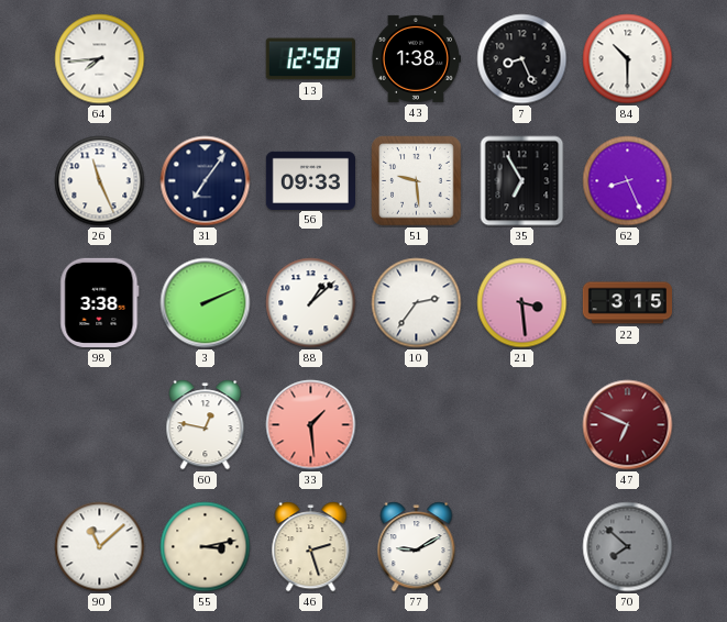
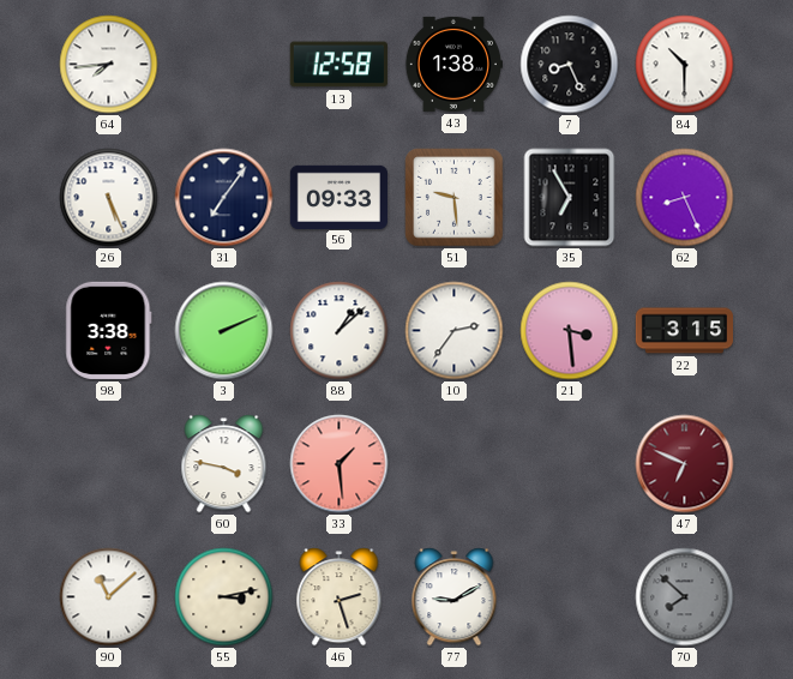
26: 11:26 -> 5:26 (109, 198)
60: 12:47 -> 3:47 (224, 464)
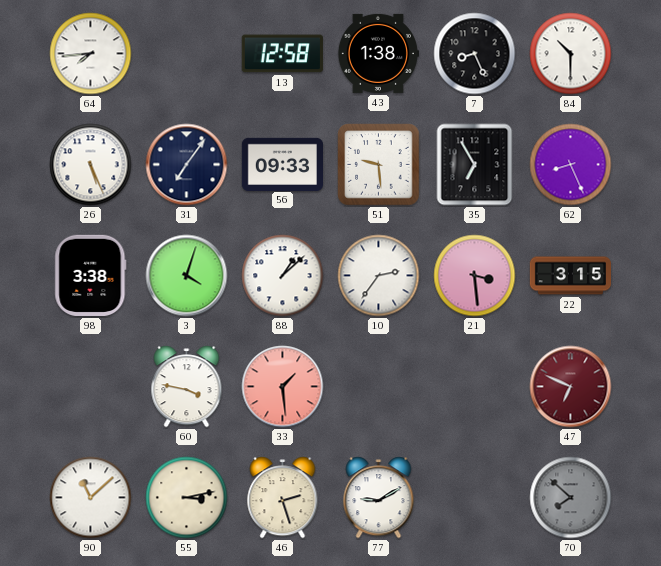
3: 2:11 -> 4:03 (187, 276)
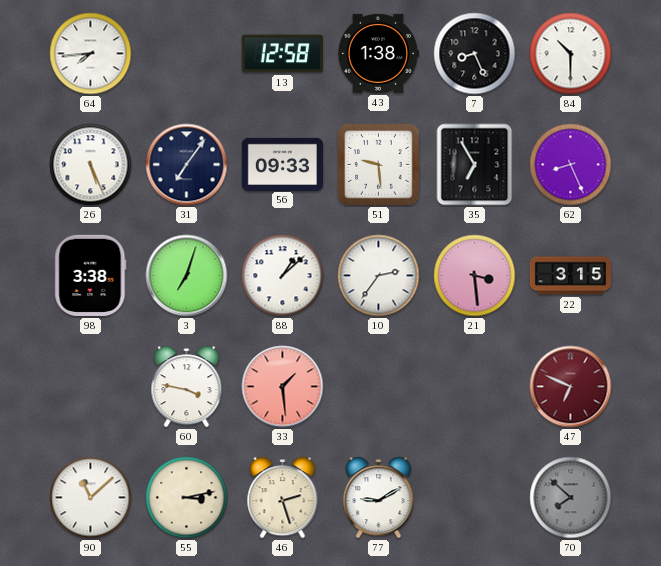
3: 4:03 -> 7:03 (187, 276)
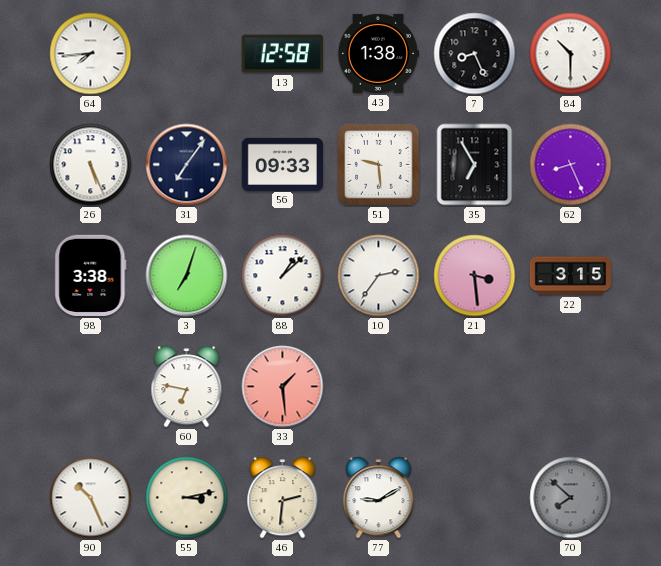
60: 3:47 -> 6:47 (187, 387)
47: 6:49 -> none (571, 387)
90: 11:08 -> 10:26 (91, 498)
46: 2:27 -> 2:31 (283, 498)
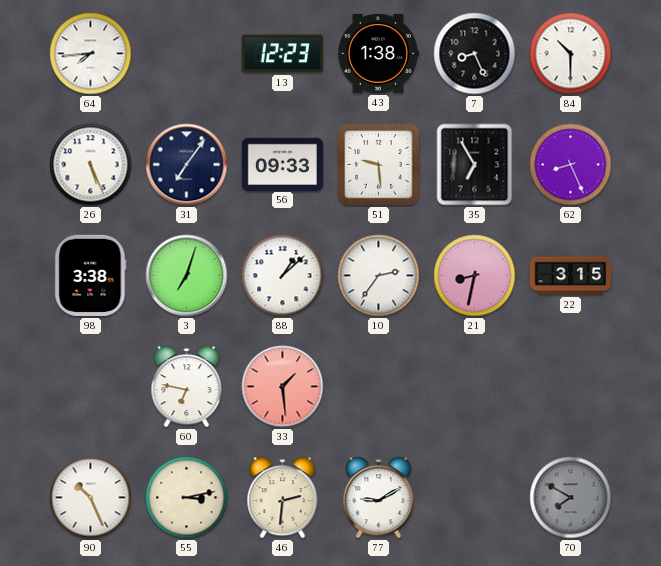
13: 12:58 -> 12:23 (282, 54)
21: 3:29 -> 8:32 (475, 276)
70: 7:52 -> 7:50 (571, 498)
